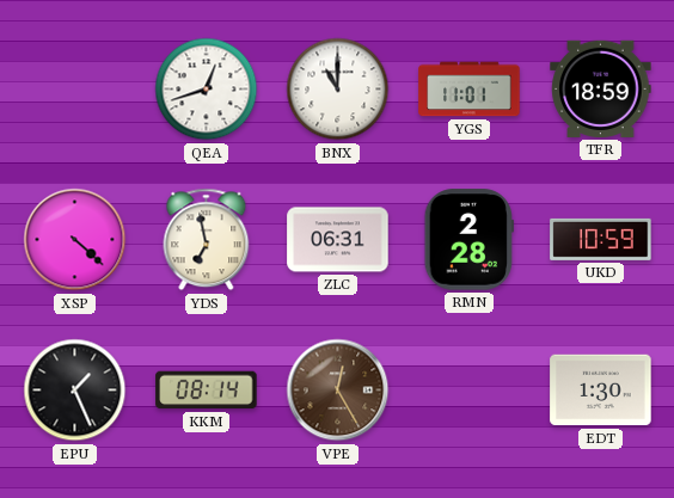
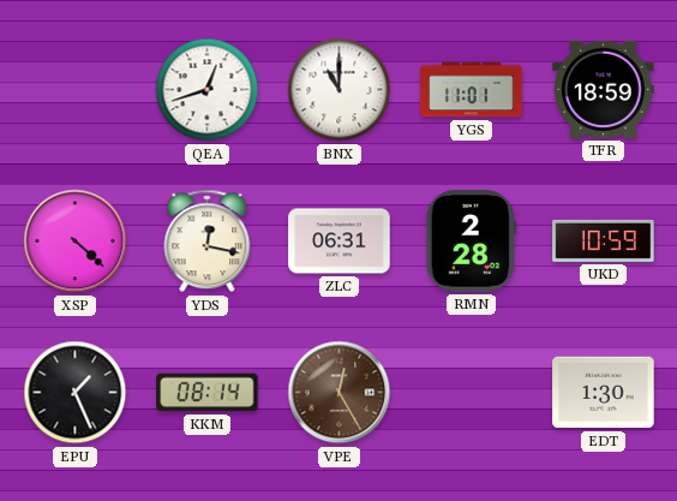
YDS: 6:58 -> 12:17 (208, 241)
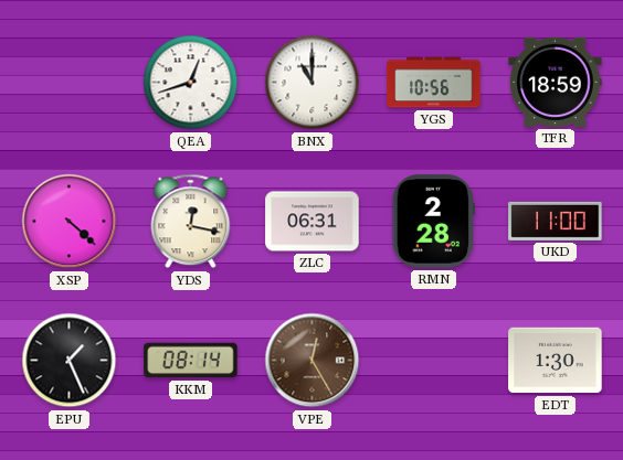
YGS: 11:01 -> 10:56 (434, 83)
UKD: 10:59 -> 11:00 (556, 221)
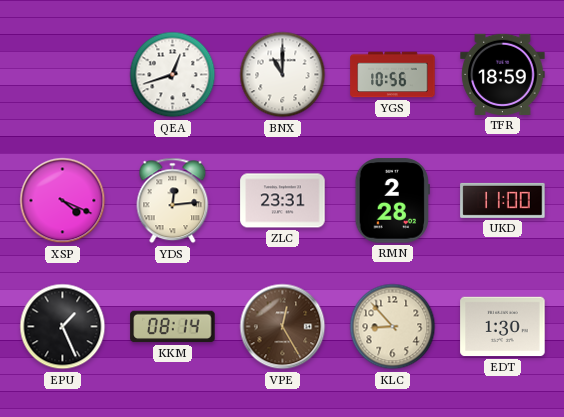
XSP: 4:22 -> 4:19 (63, 201)
YDS: 12:17 -> 12:14 (173, 201)
ZLC: 06:31 -> 23:31 (283, 201)
KLC: none -> 8:53 (393, 327)
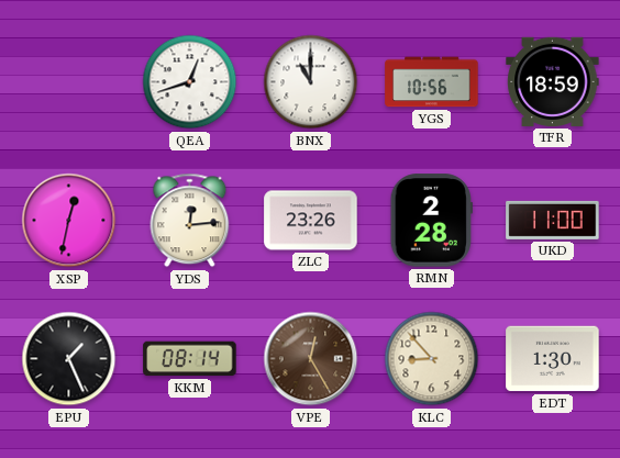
XSP: 4:19 -> 12:32 (69, 221)
ZLC: 23:31 -> 23:26 (311, 221)
